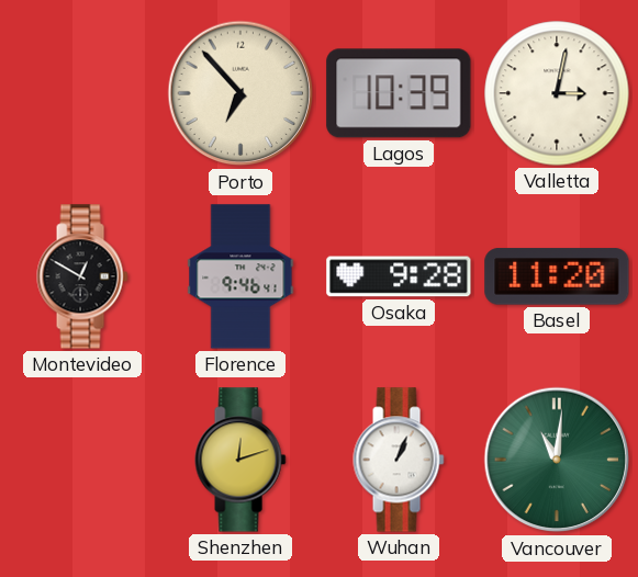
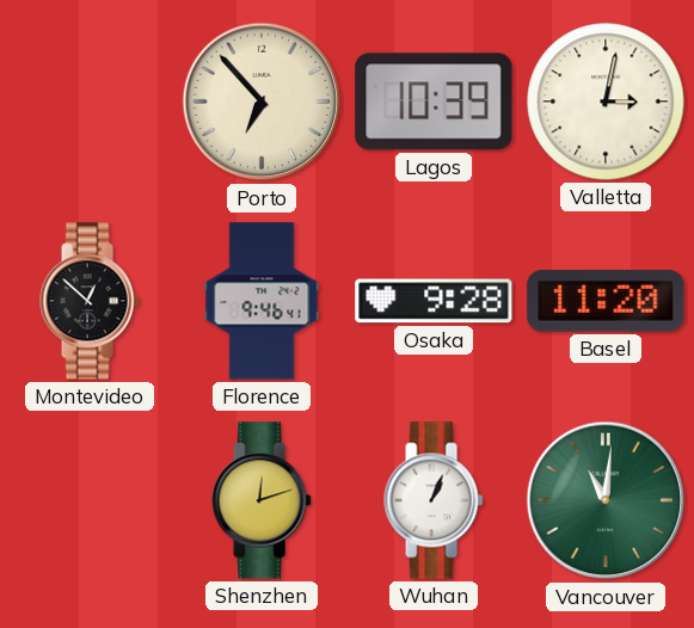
Montevideo: 12:50 -> 12:52 (90, 301)
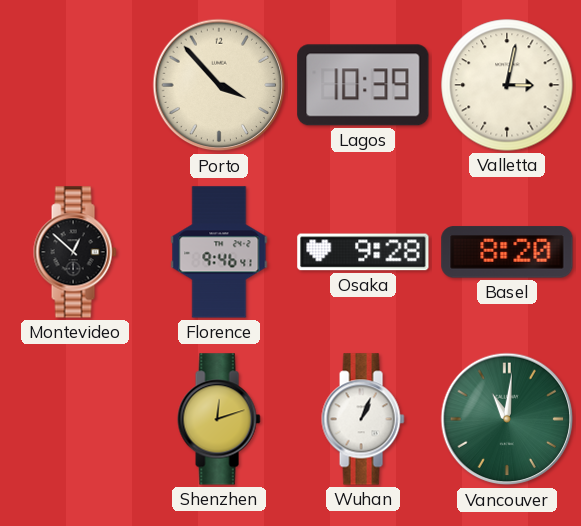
Porto: 6:53 -> 3:53 (219, 85)
Basel: 11:20 -> 8:20 (507, 252)
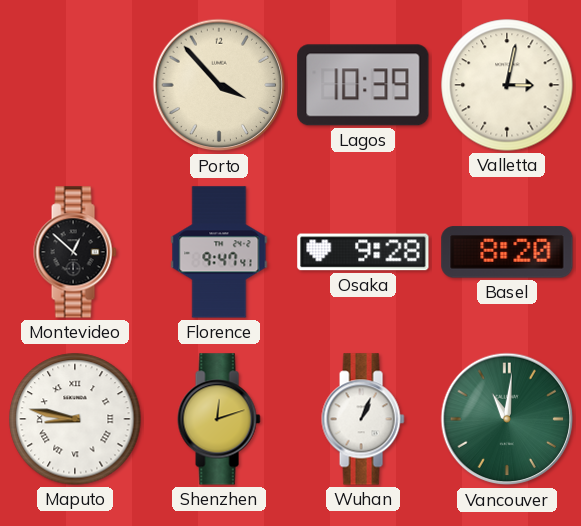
Florence: 9:46 -> 9:47 (219, 252)
Maputo: none -> 8:47 (75, 419)
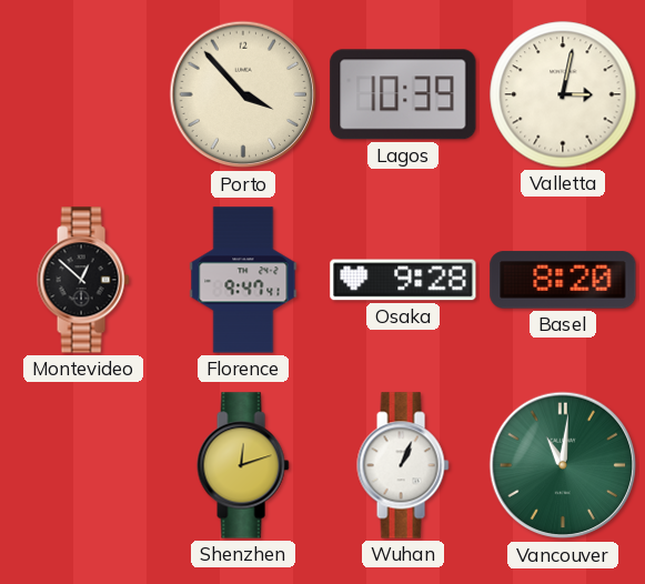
Maputo: 8:47 -> none (75, 419)
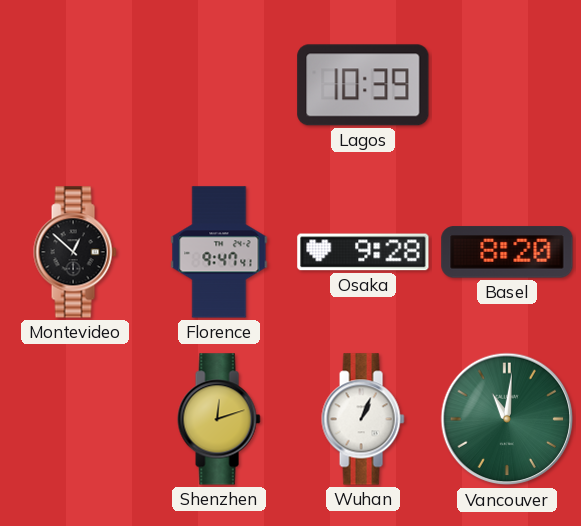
Porto: 3:53 -> none (243, 94)
Valletta: 3:02 -> none (563, 94)
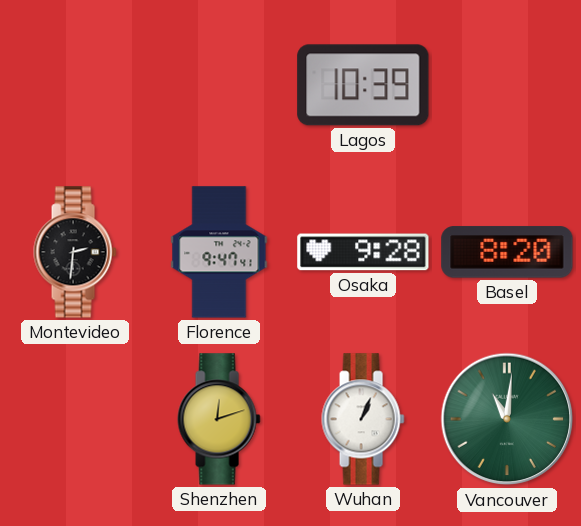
Montevideo: 12:52 -> 2:31 (75, 252)
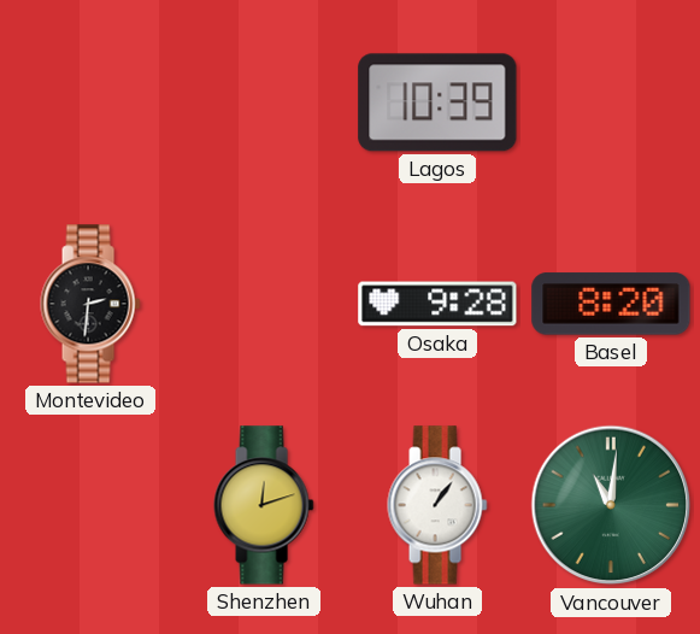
Florence: 9:47 -> none (219, 252)
Wuhan: 1:04 -> 1:06 (437, 505)
